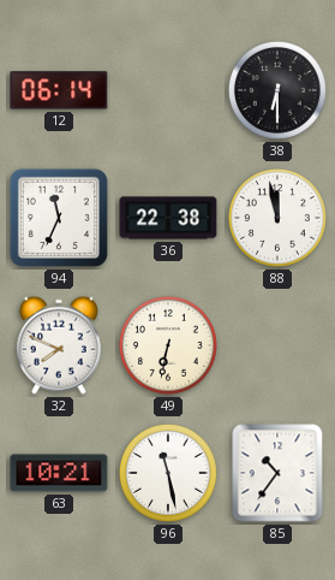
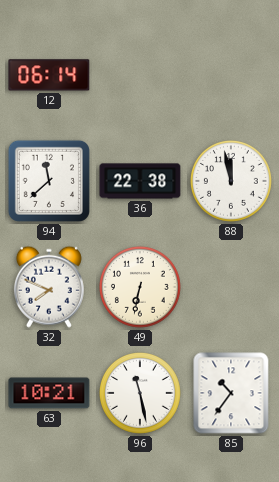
38: 6:30 -> none (277, 90)
94: 11:34 -> 11:38 (49, 181)
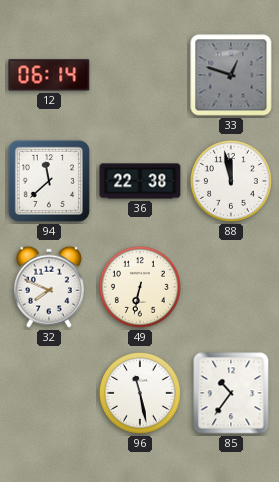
33: none -> 12:48 (231, 75)
63: 10:21 -> none (49, 393)
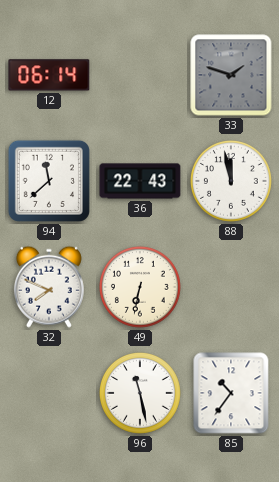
33: 12:48 -> 1:48 (231, 75)
36: 22:38 -> 22:43 (140, 181)
